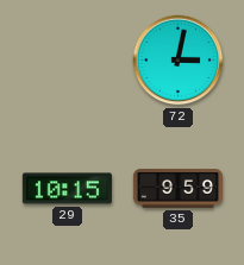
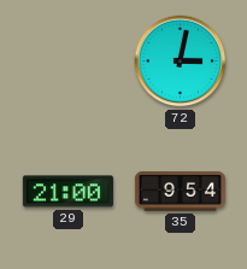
29: 10:15 -> 21:00 (67, 192)
35: 9:59 -> 9:54 (180, 192)
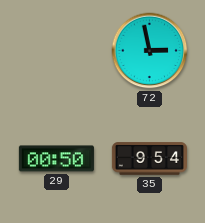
72: 3:02 -> 2:58 (150, 51)
29: 21:00 -> 00:50 (56, 159)
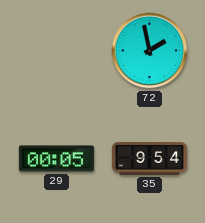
72: 2:58 -> 1:58 (150, 51)
29: 00:50 -> 00:05 (56, 159)
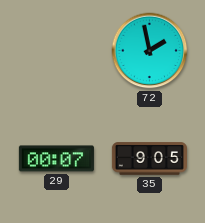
29: 00:05 -> 00:07 (56, 159)
35: 9:54 -> 9:05 (149, 159)
